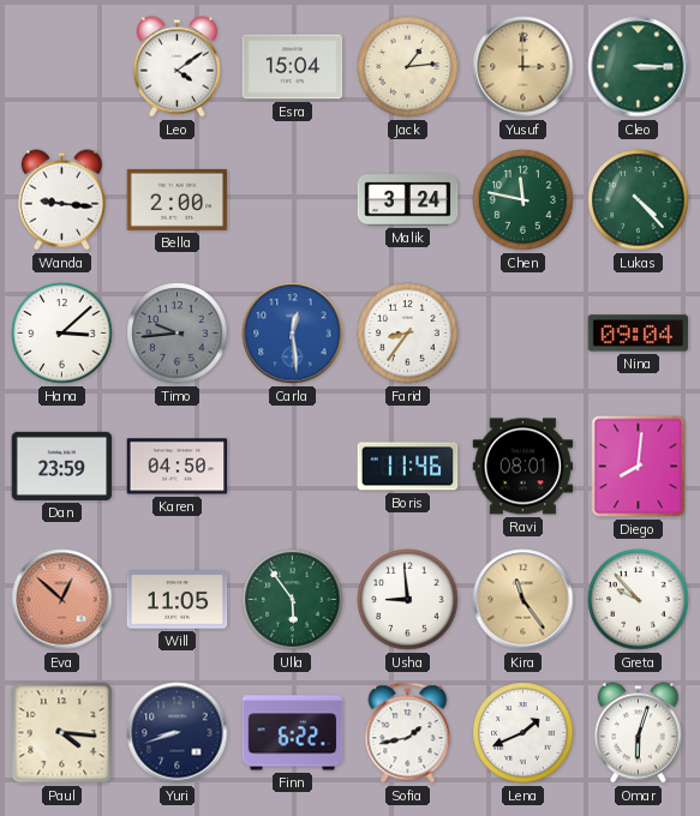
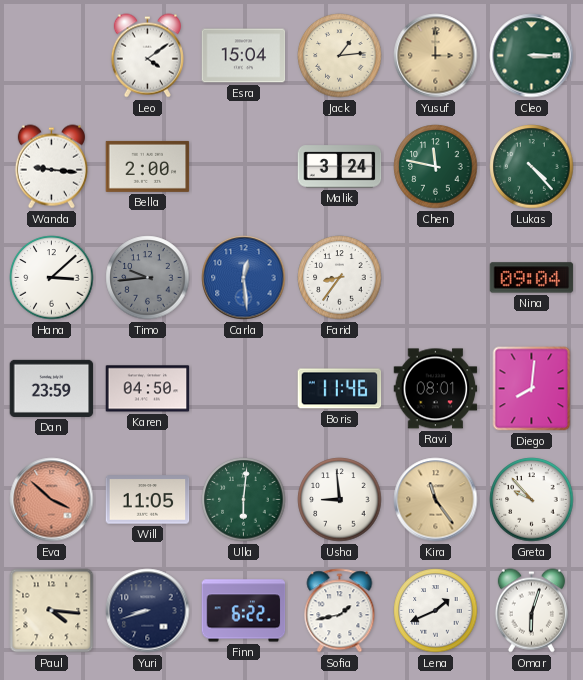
Eva: 12:52 -> 3:52 (52, 500)
Ulla: 5:54 -> 6:01 (244, 500)
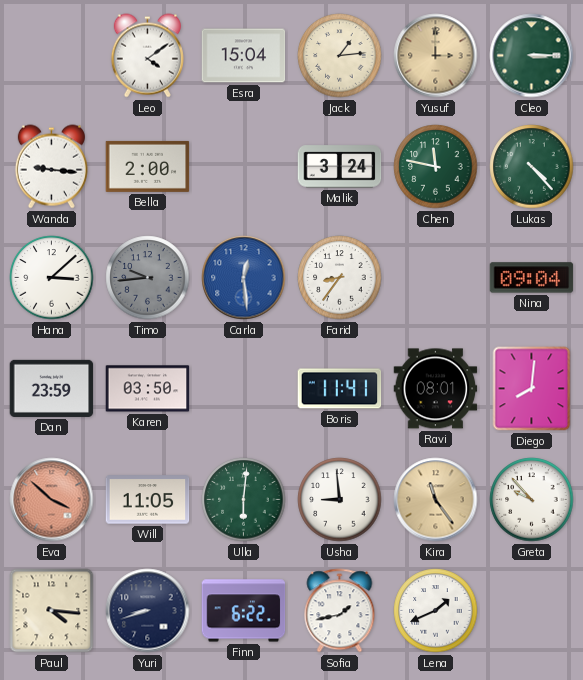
Karen: 04:50 -> 03:50 (148, 389)
Boris: 11:46 -> 11:41 (340, 389)
Omar: 6:03 -> none (531, 611)
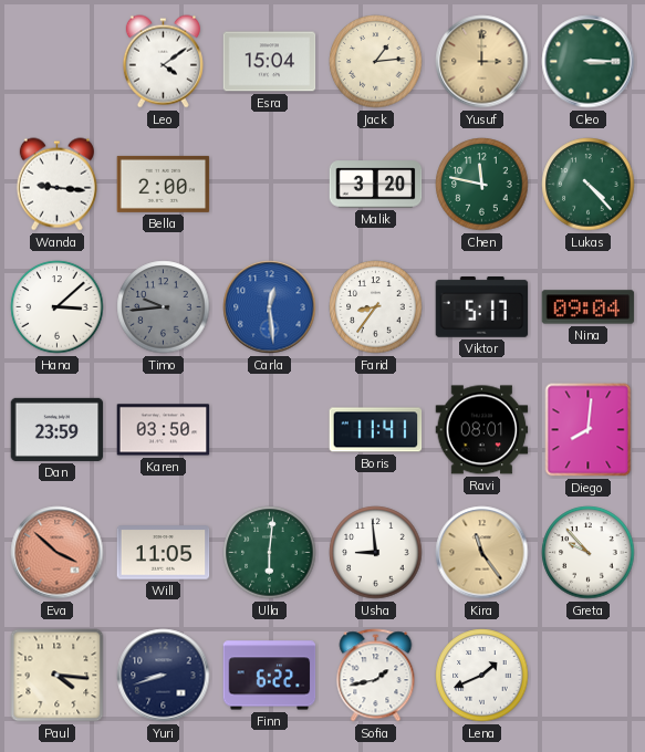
Malik: 3:24 -> 3:20 (376, 185)
Viktor: none -> 5:17 (482, 307)
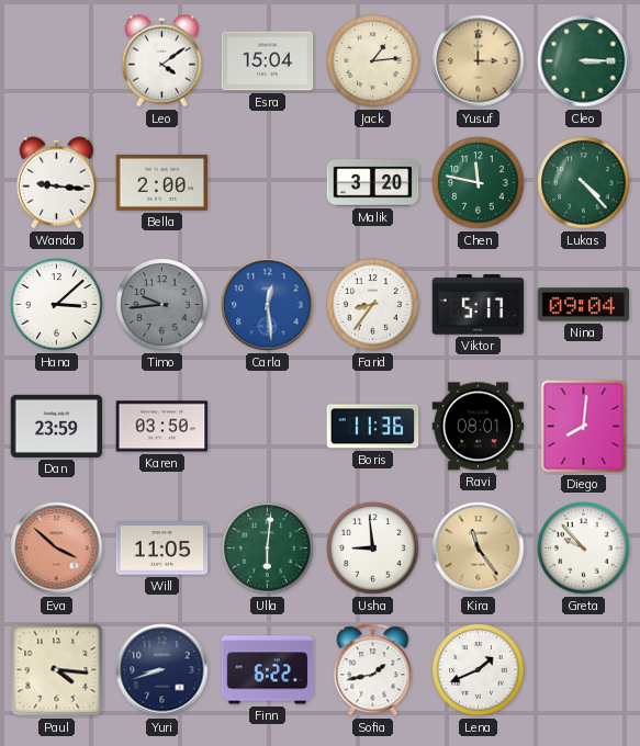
Boris: 11:41 -> 11:36 (373, 427)
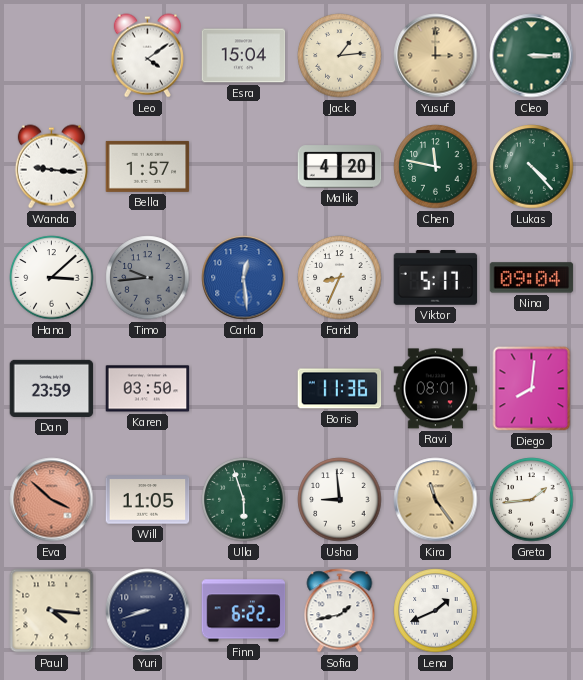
Bella: 2:00 -> 1:57 (148, 166)
Malik: 3:20 -> 4:20 (340, 167)
Farid: 8:36 -> 8:34 (340, 278)
Ulla: 6:01 -> 5:57 (244, 500)
Greta: 9:53 -> 1:44 (532, 500)
